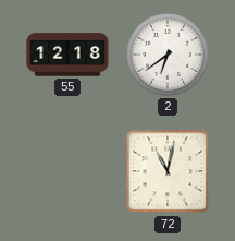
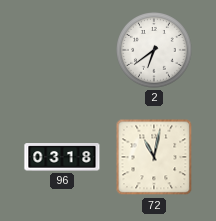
55: 12:18 -> none (67, 55)
96: none -> 03:18 (62, 157)
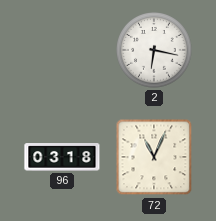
2: 6:39 -> 6:17 (155, 51)
72: 11:02 -> 11:04 (154, 157)
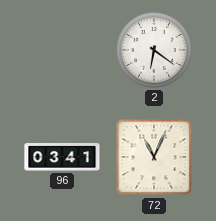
2: 6:17 -> 6:21 (155, 51)
96: 03:18 -> 03:41 (62, 157)
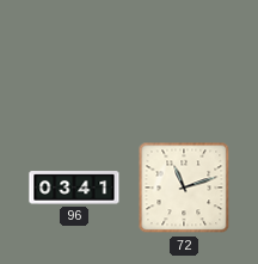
2: 6:21 -> none (155, 51)
72: 11:04 -> 11:12 (184, 188)
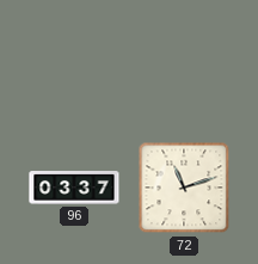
96: 03:41 -> 03:37 (74, 188)
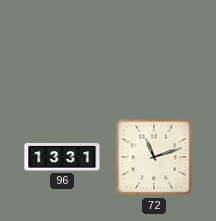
96: 03:37 -> 13:31 (62, 157)
